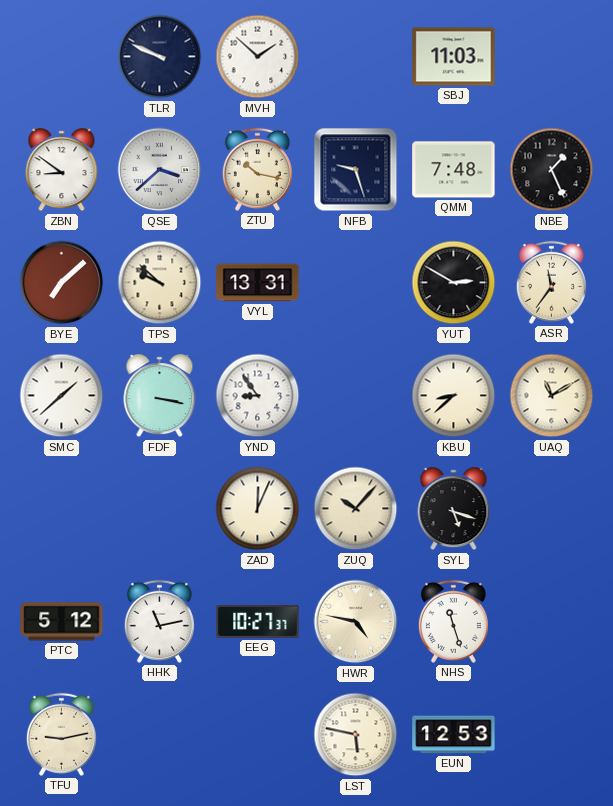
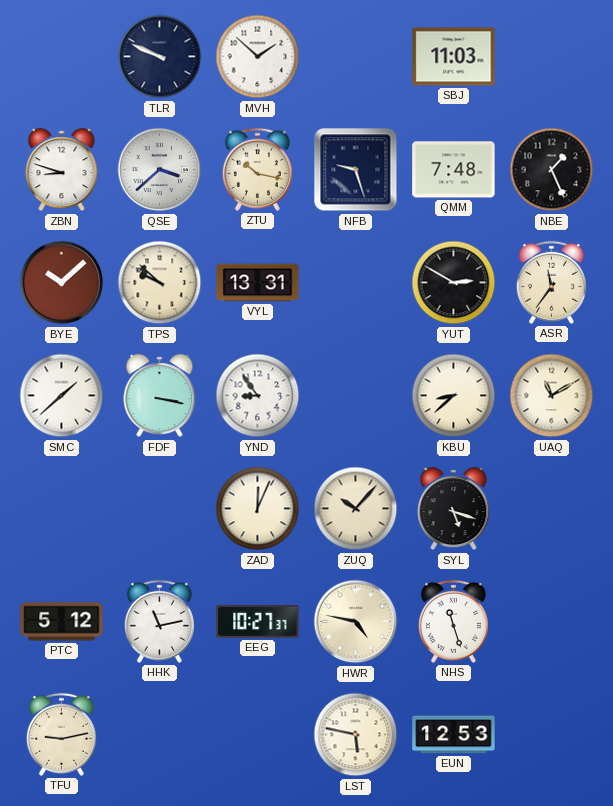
ZBN: 8:51 -> 8:48 (62, 170)
BYE: 7:08 -> 10:08 (62, 283)
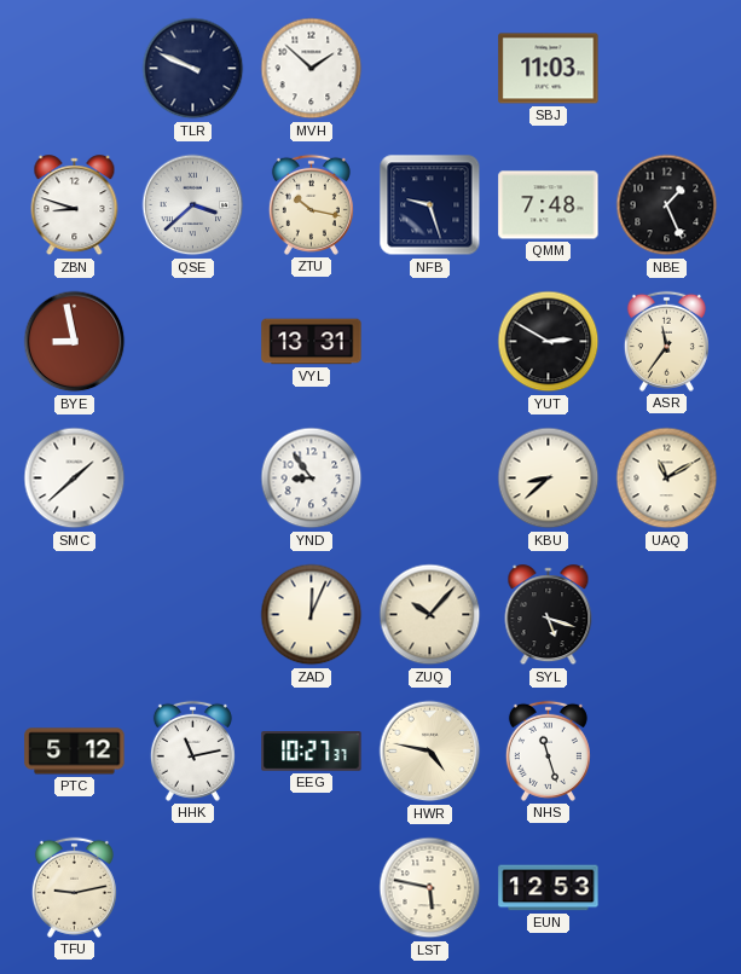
BYE: 10:08 -> 8:58 (75, 342)
TPS: 9:52 -> none (160, 283)
FDF: 3:17 -> none (160, 396)
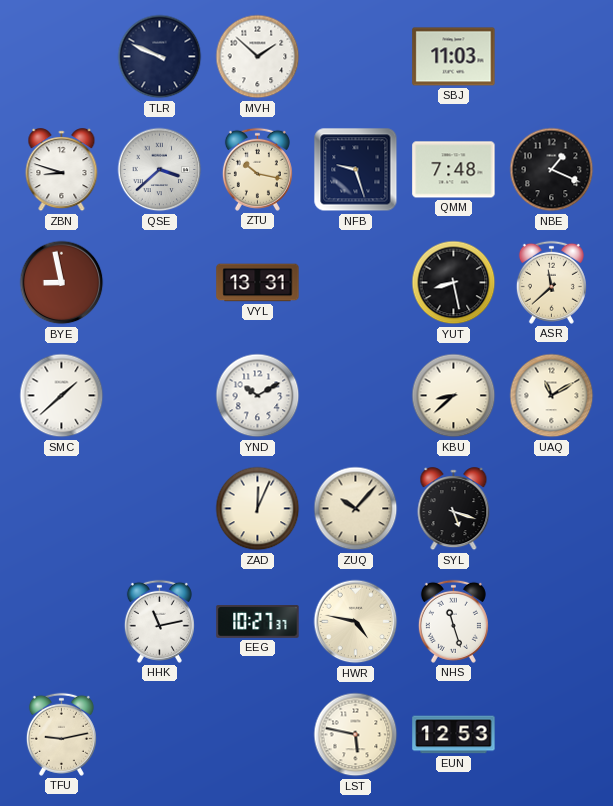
NBE: 1:26 -> 1:19 (552, 170)
YUT: 2:50 -> 8:28 (454, 283)
ASR: 11:36 -> 11:38 (551, 282)
YND: 8:54 -> 10:10 (258, 396)
PTC: 5:12 -> none (75, 752)
